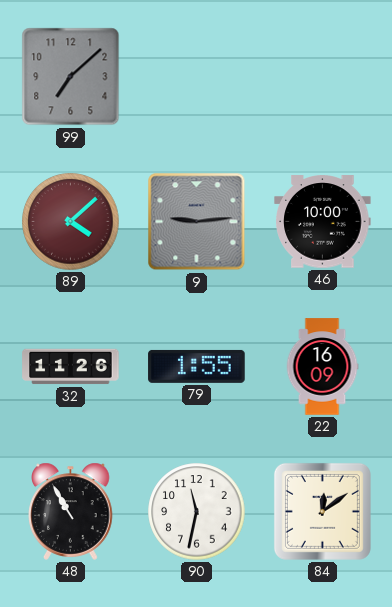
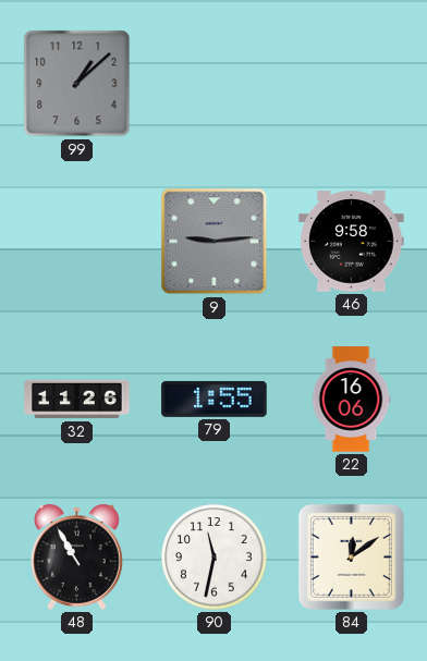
99: 7:08 -> 1:08 (77, 84)
89: 4:08 -> none (71, 222)
46: 10:00 -> 9:58 (352, 242)
22: 16:09 -> 16:06 (351, 400)
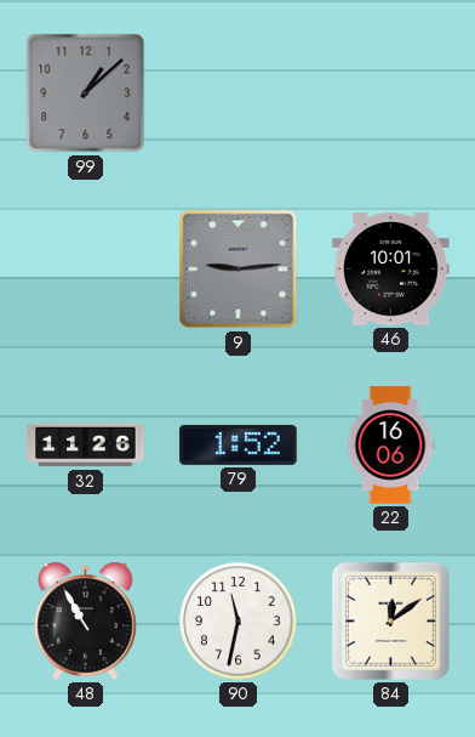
46: 9:58 -> 10:01 (391, 270)
79: 1:55 -> 1:52 (239, 444)
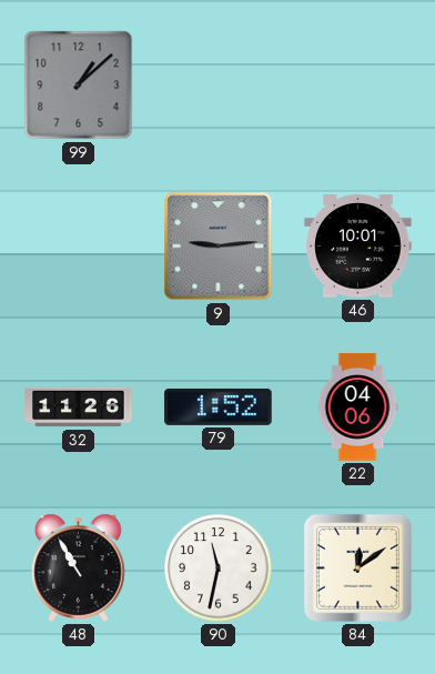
22: 16:06 -> 04:06 (357, 408)
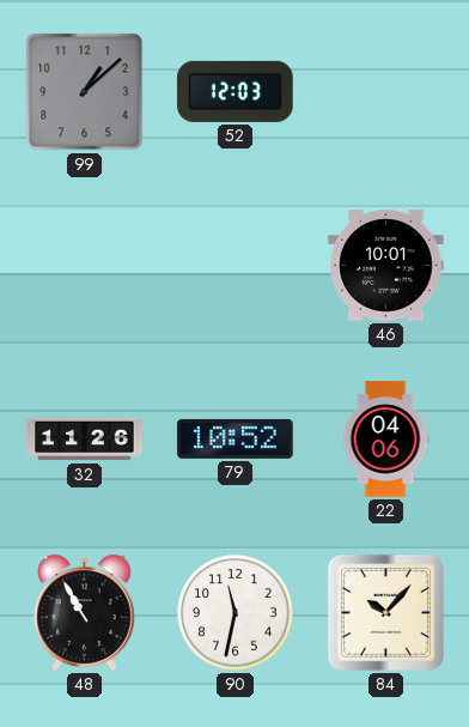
52: none -> 12:03 (236, 91)
9: 9:14 -> none (219, 247)
79: 1:52 -> 10:52 (236, 438)
84: 12:09 -> 10:07 (385, 612)
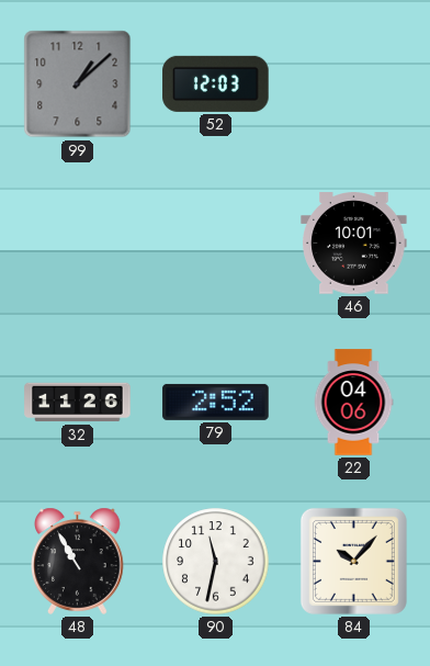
79: 10:52 -> 2:52 (216, 402)
